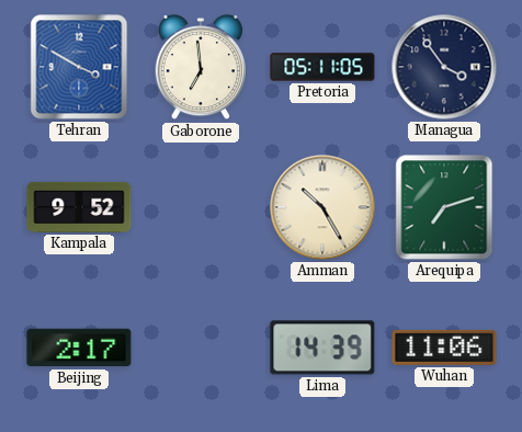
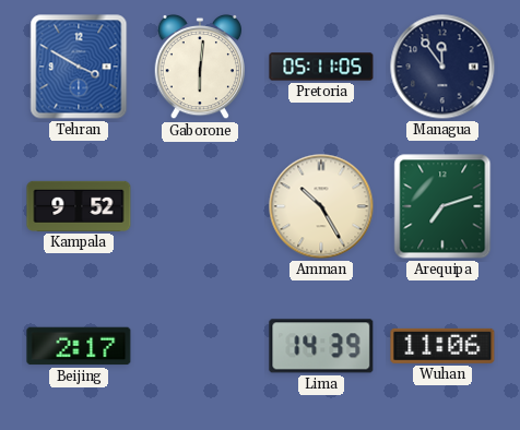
Gaborone: 6:59 -> 6:01 (200, 67)
Managua: 3:54 -> 11:54 (442, 67)
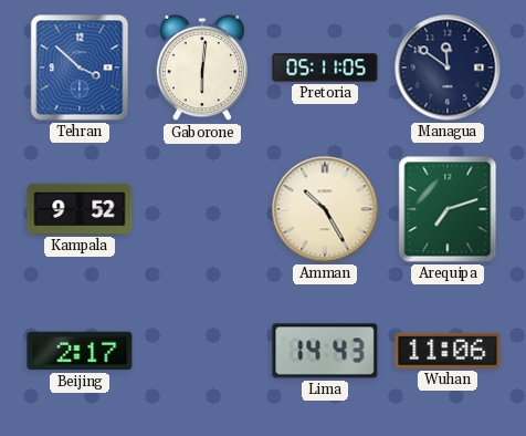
Tehran: 3:50 -> 3:52 (80, 68)
Managua: 11:54 -> 11:51 (448, 68)
Lima: 14:39 -> 14:43 (325, 351)
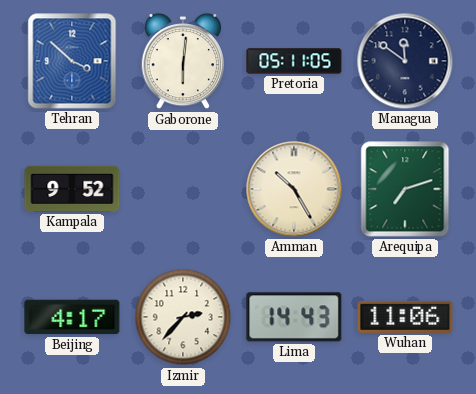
Beijing: 2:17 -> 4:17 (72, 317)
Izmir: none -> 2:37 (183, 317)
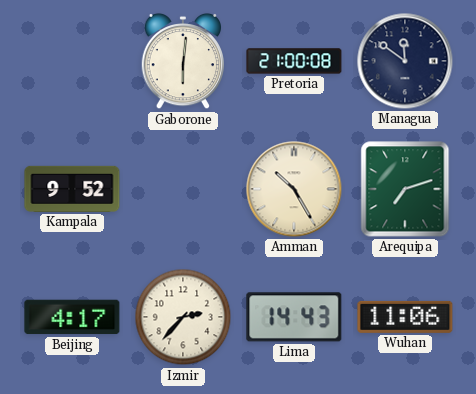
Tehran: 3:52 -> none (72, 61)
Pretoria: 05:11 -> 21:00 (294, 61)
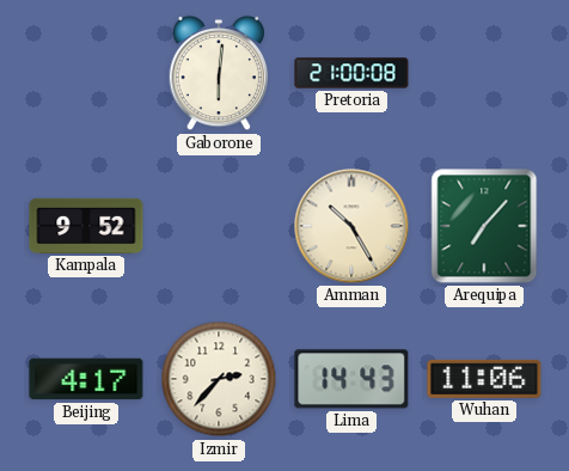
Managua: 11:51 -> none (405, 61)
Arequipa: 7:12 -> 7:07 (484, 226)
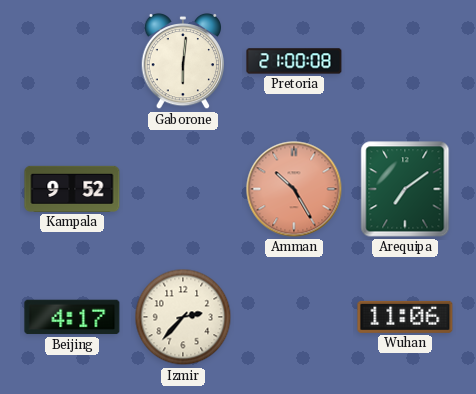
Amman dial: cream -> salmon (294, 189)
Arequipa: 7:07 -> 7:09 (405, 189)
Lima: 14:43 -> none (351, 379)
